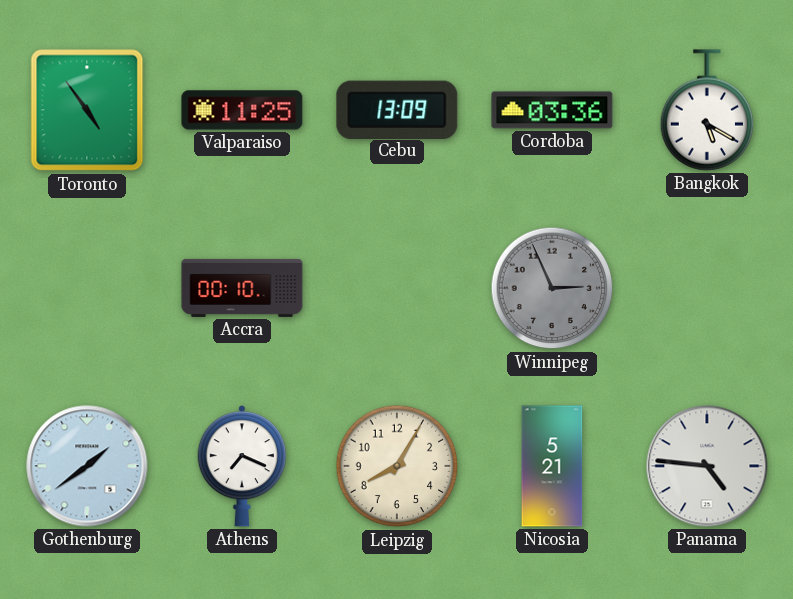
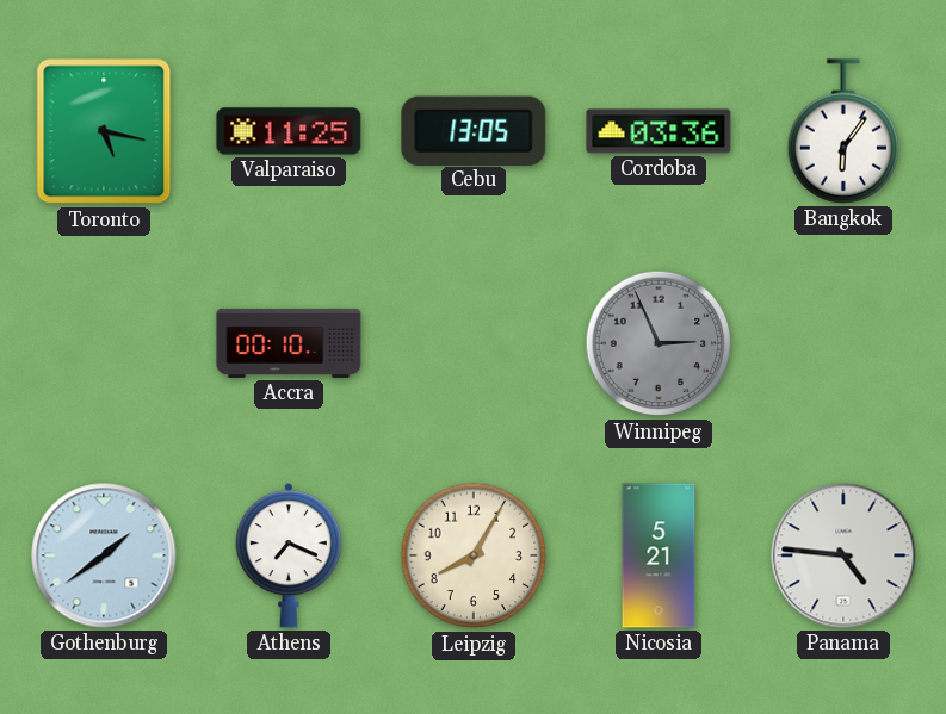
Toronto: 4:54 -> 5:17 (104, 131)
Cebu: 13:09 -> 13:05 (474, 130)
Bangkok: 5:20 -> 6:06 (843, 131)
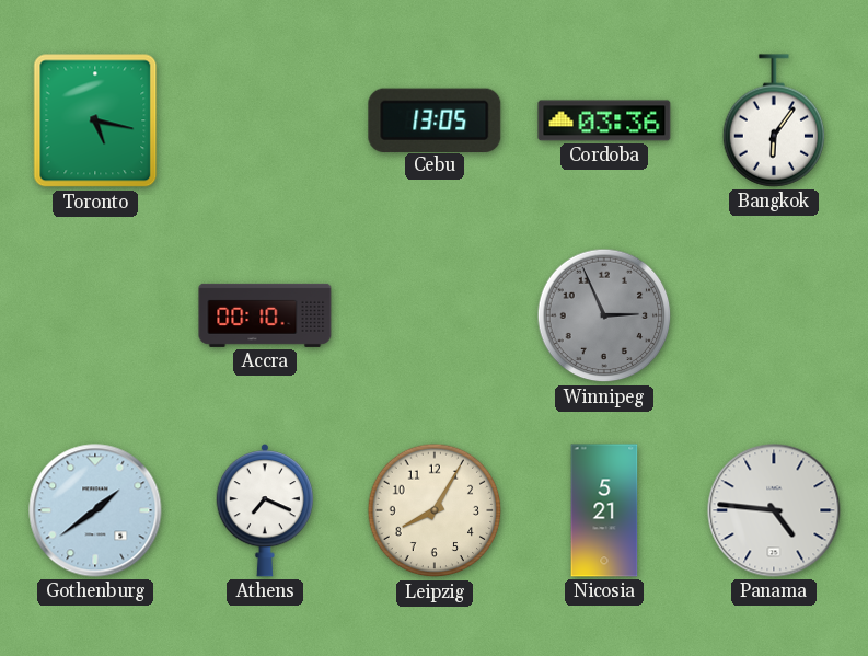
Valparaiso: 11:25 -> none (289, 131)
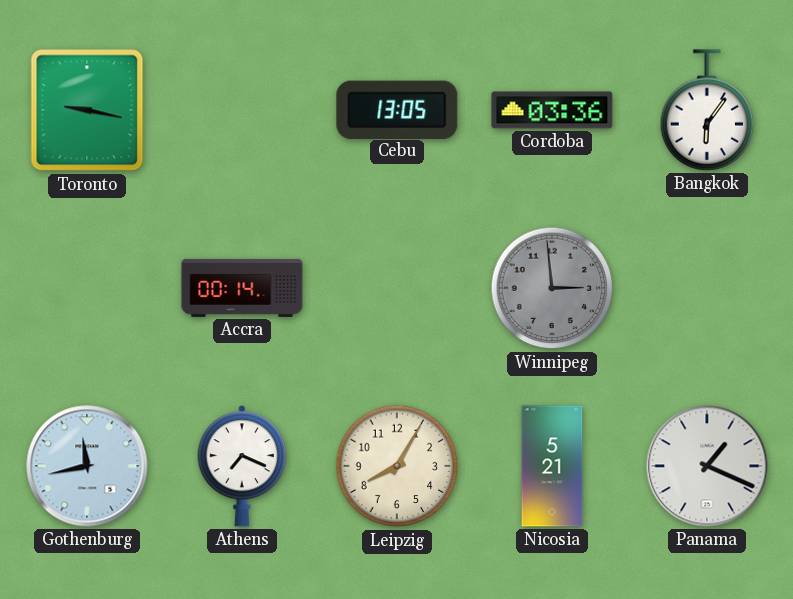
Toronto: 5:17 -> 9:17 (87, 110)
Accra: 00:10 -> 00:14 (242, 288)
Winnipeg: 2:56 -> 2:59 (552, 288)
Gothenburg: 1:39 -> 11:43 (87, 466)
Panama: 4:46 -> 1:19 (707, 466)
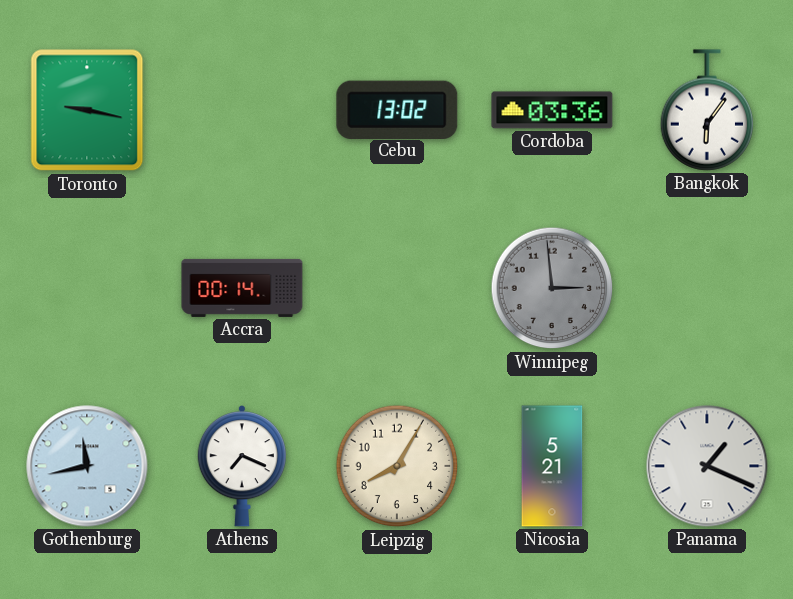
Cebu: 13:05 -> 13:02 (397, 109)
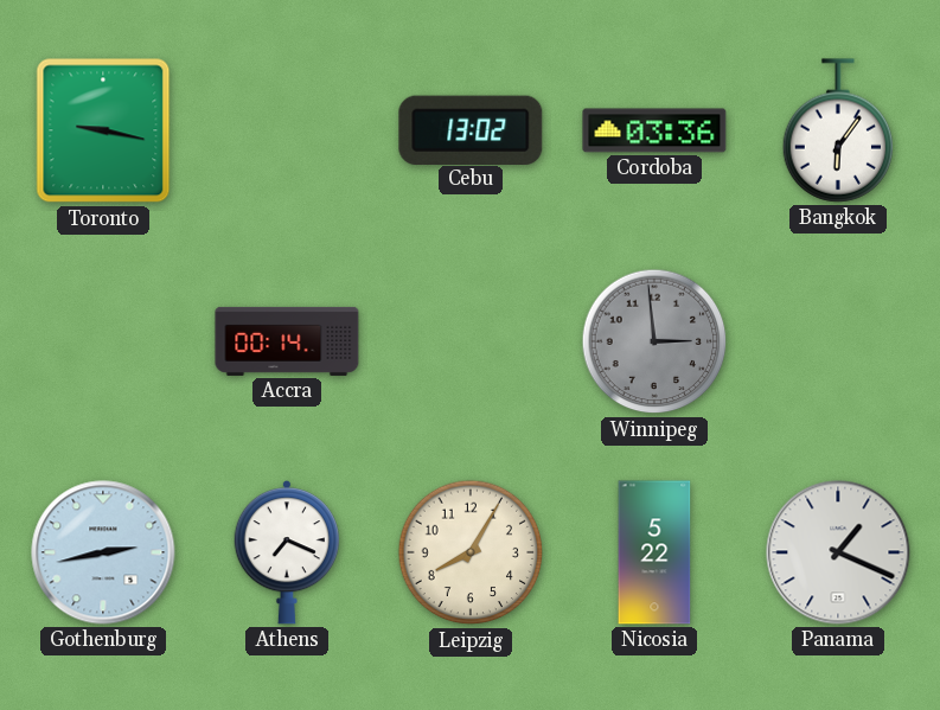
Gothenburg: 11:43 -> 2:43 (103, 552)
Nicosia: 5:21 -> 5:22 (654, 552)
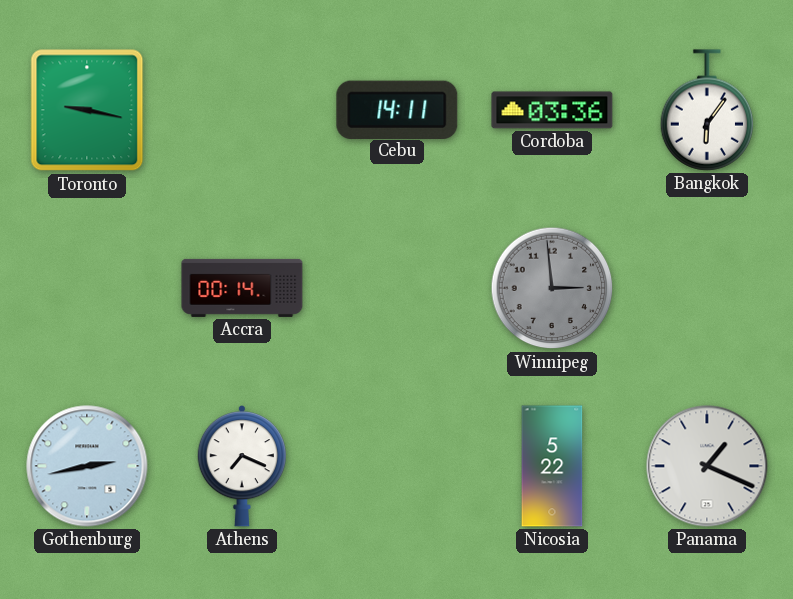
Cebu: 13:02 -> 14:11 (397, 109)
Leipzig: 8:05 -> none (471, 552)
